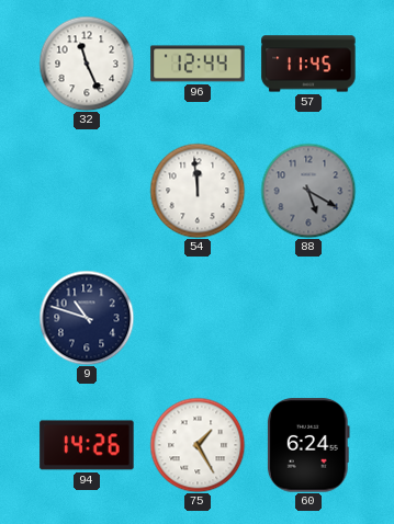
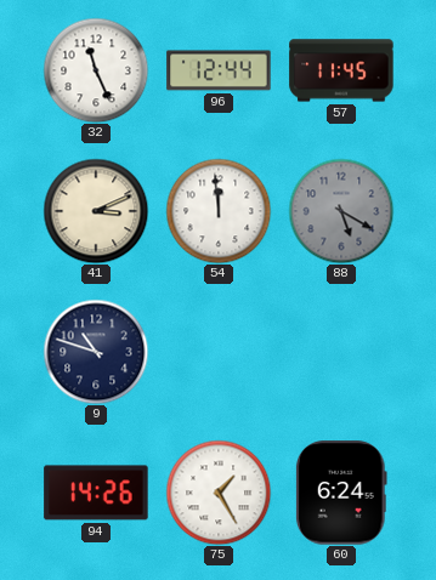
41: none -> 3:11 (96, 211)
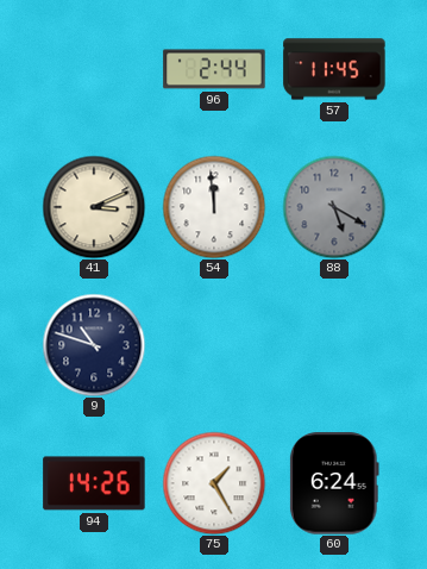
32: 11:26 -> none (96, 70)
96: 12:44 -> 2:44 (214, 69)
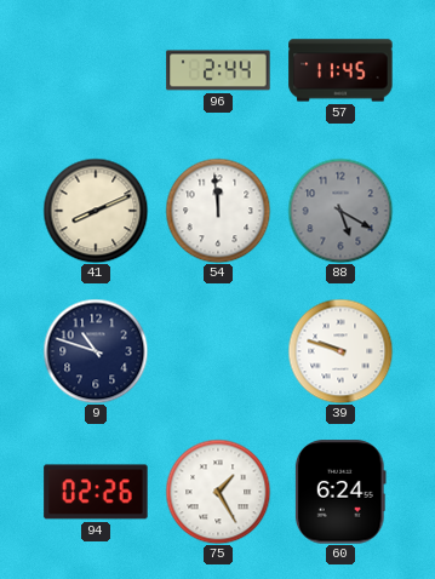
41: 3:11 -> 8:11 (96, 211)
39: none -> 9:48 (340, 351)
94: 14:26 -> 02:26 (96, 492)
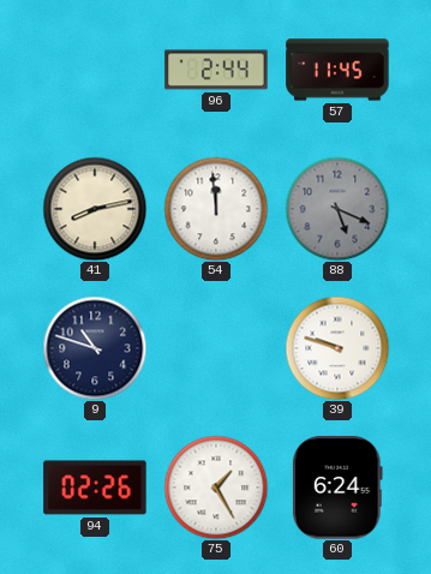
41: 8:11 -> 8:13 (95, 209)
88: 5:20 -> 5:19 (337, 209)
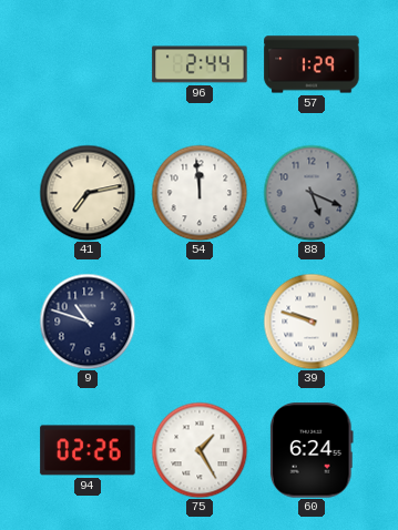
57: 11:45 -> 1:29 (312, 64)
41: 8:13 -> 7:13 (88, 193)
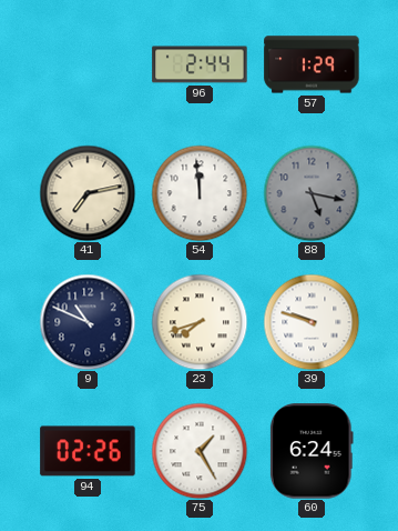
88: 5:19 -> 5:17 (312, 193)
9: 10:48 -> 10:49 (88, 322)
23: none -> 7:42 (200, 322)
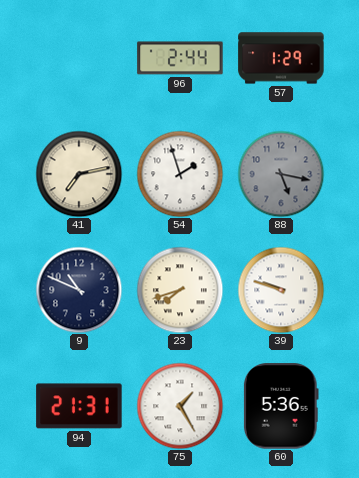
54: 11:59 -> 1:57 (180, 174)
94: 02:26 -> 21:31 (79, 406)
60: 6:24 -> 5:36 (281, 406)
